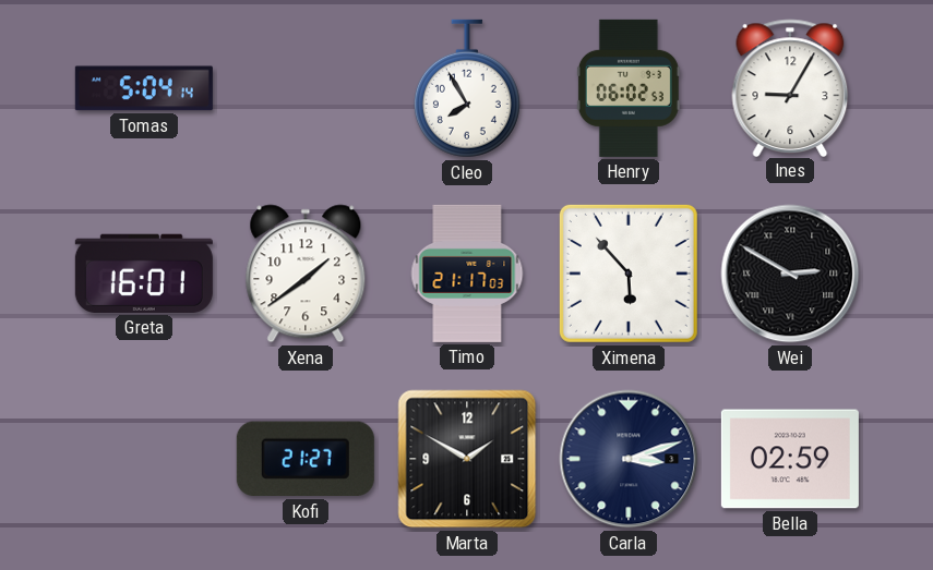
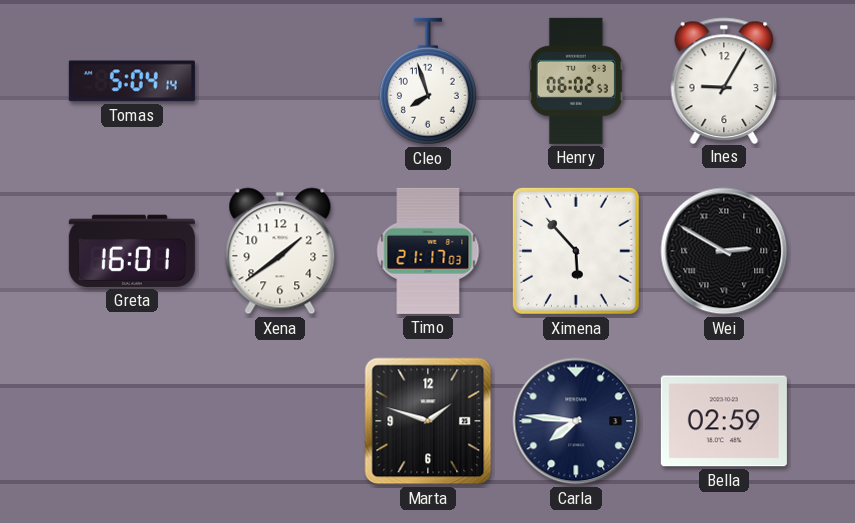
Cleo: 7:55 -> 7:57 (428, 81)
Kofi: 21:27 -> none (306, 459)
Marta: 1:50 -> 1:48 (428, 421)
Carla: 3:12 -> 7:46 (576, 421)
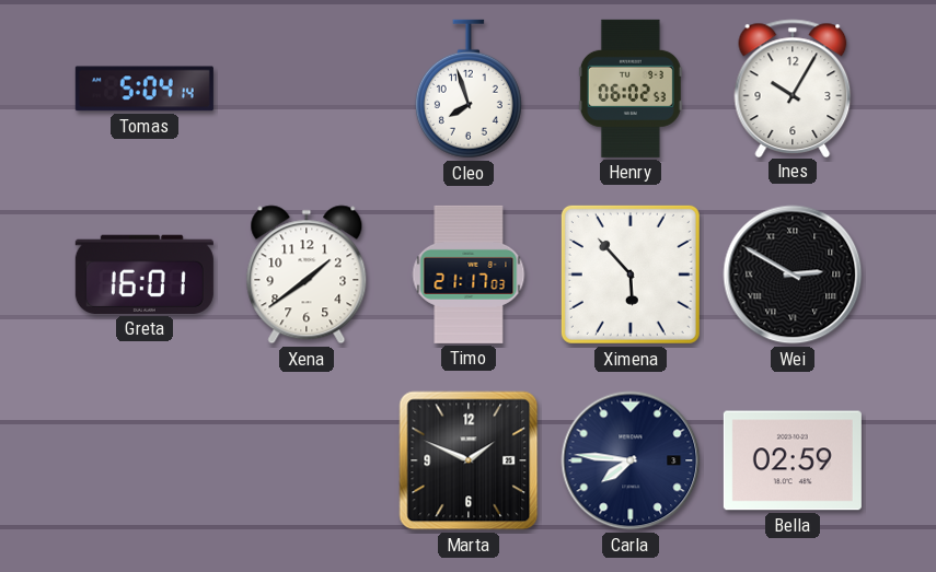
Ines: 9:05 -> 10:05 (793, 87)
Marta: 1:48 -> 1:49 (469, 460)
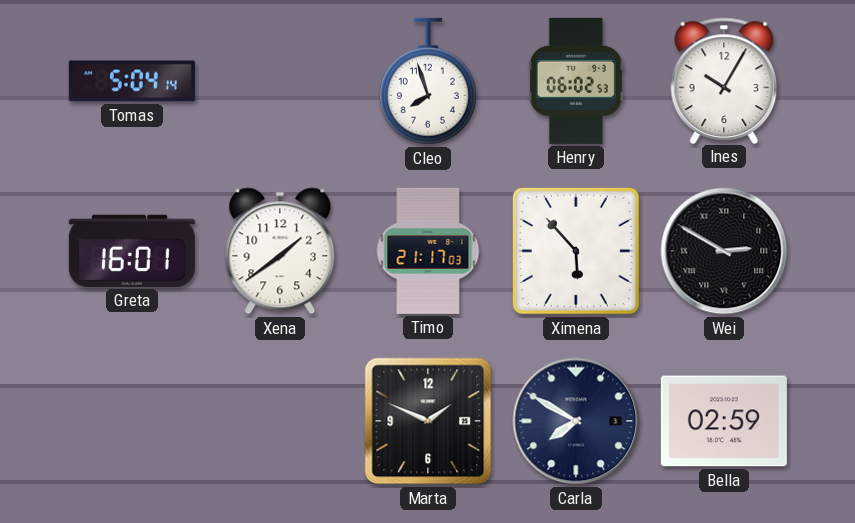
Carla: 7:46 -> 7:50 (576, 421)
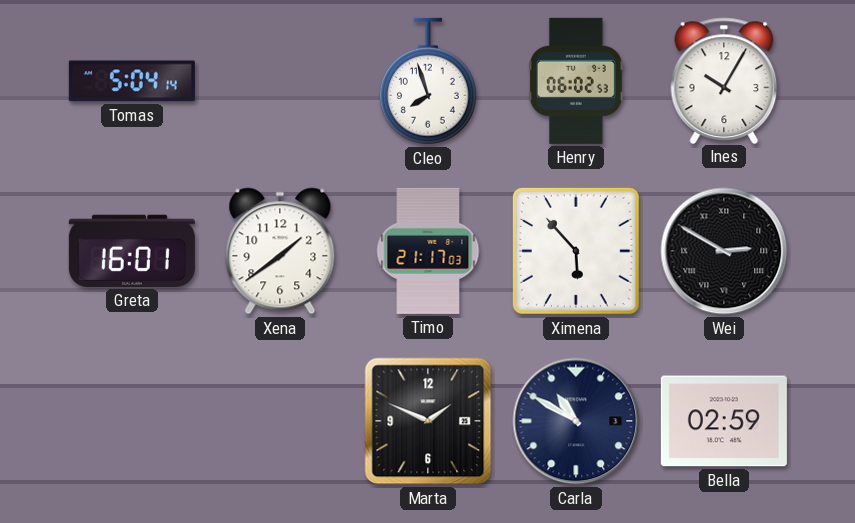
Carla: 7:50 -> 10:50 (576, 421)
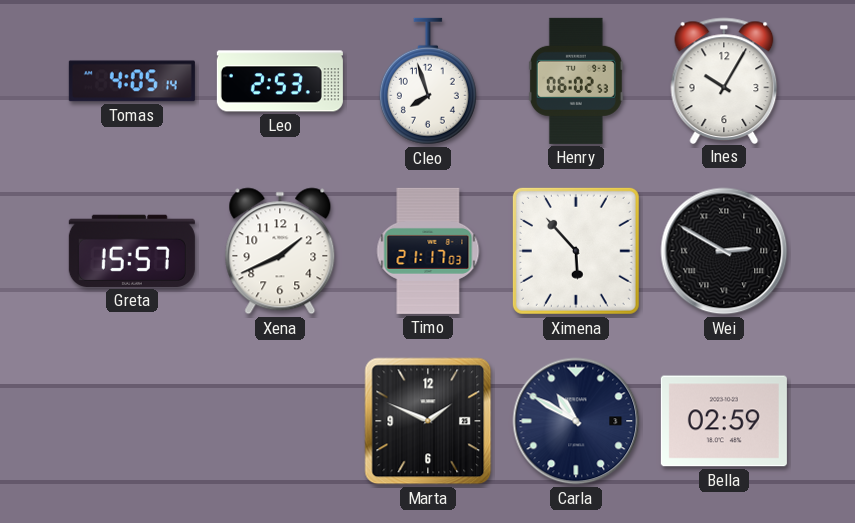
Tomas: 5:04 -> 4:05 (132, 81)
Leo: none -> 2:53 (280, 81)
Greta: 16:01 -> 15:57 (132, 251)
Xena: 1:39 -> 1:41 (280, 251)
